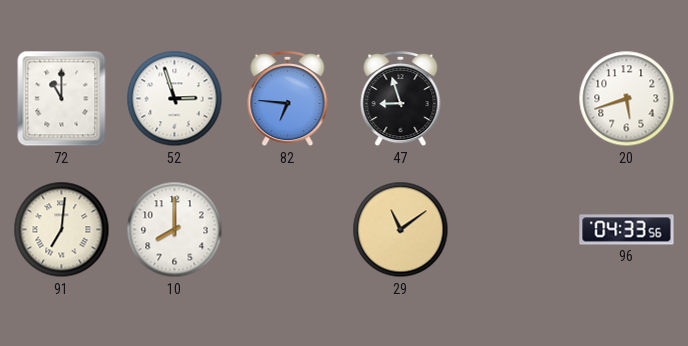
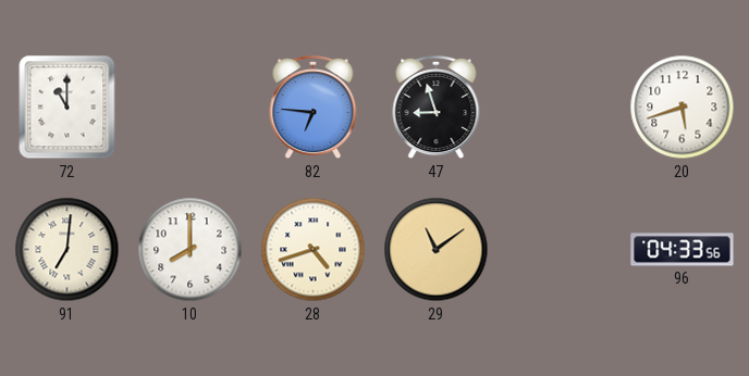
52: 2:57 -> none (175, 99)
28: none -> 4:42 (314, 250)
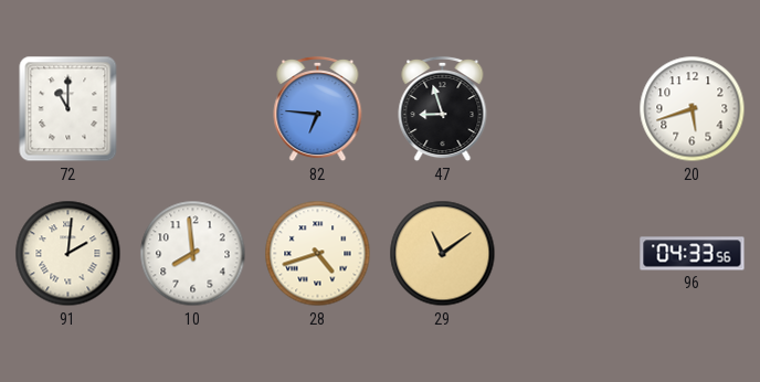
91: 7:01 -> 2:01 (68, 254)
10: 8:00 -> 7:59 (193, 254)
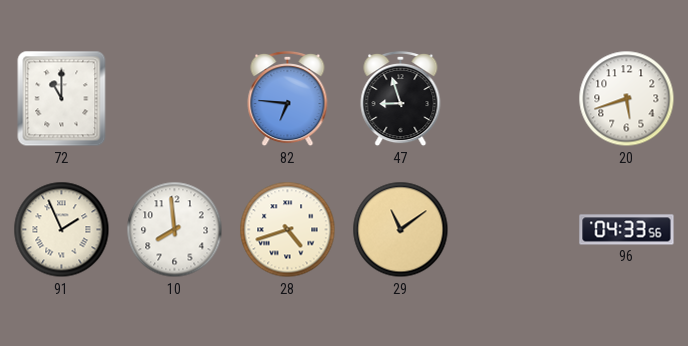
91: 2:01 -> 1:56 (62, 230)
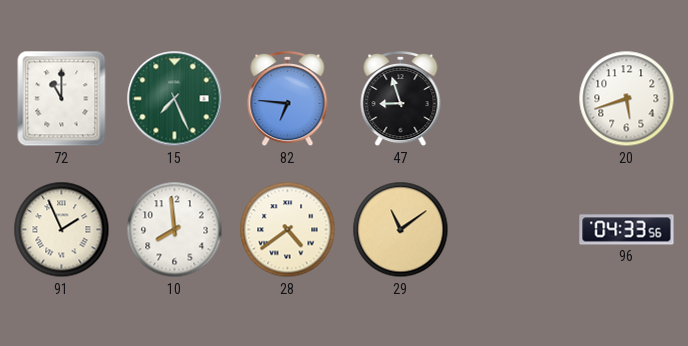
15: none -> 7:26 (175, 99)
28: 4:42 -> 4:39 (288, 230)
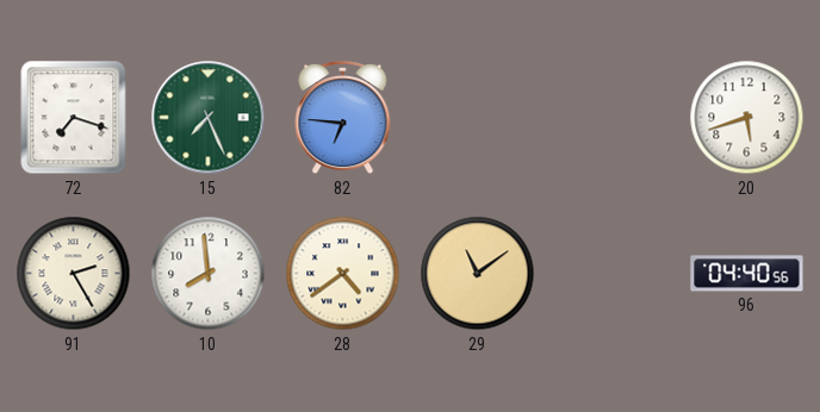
72: 11:00 -> 7:18 (74, 118)
47: 8:57 -> none (401, 99)
91: 1:56 -> 2:25 (74, 274)
96: 04:33 -> 04:40 (747, 274)
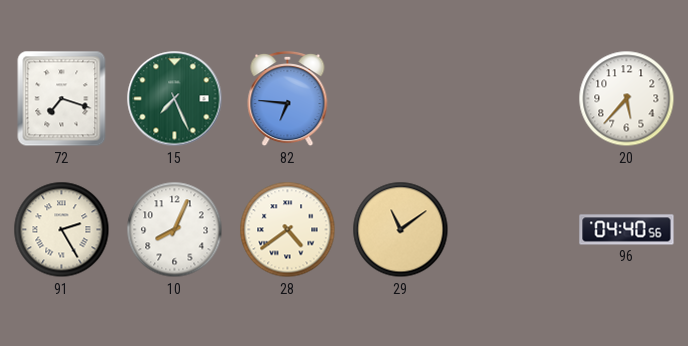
20: 5:42 -> 5:37 (627, 99)
10: 7:59 -> 8:04 (175, 230)
